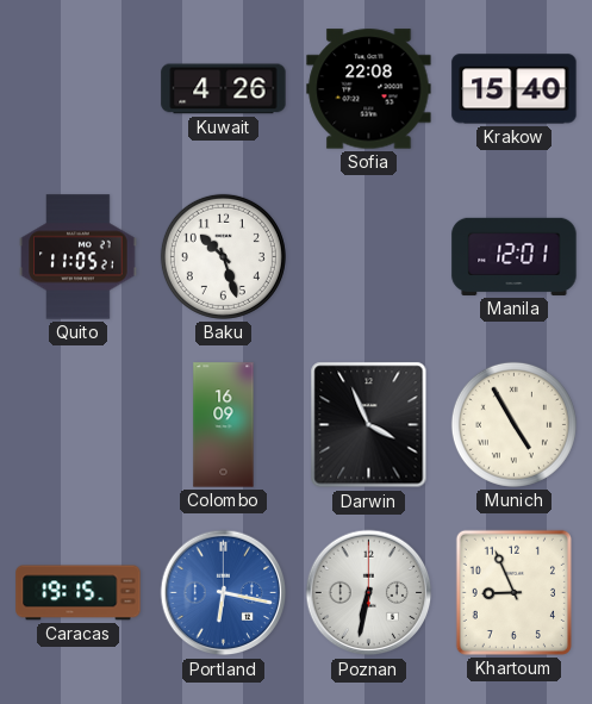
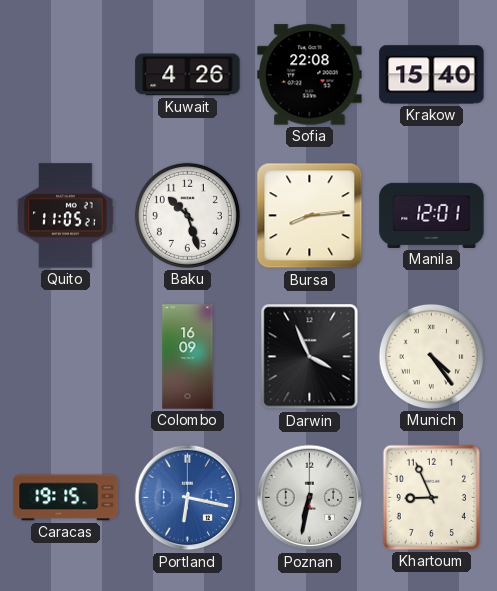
Bursa: none -> 8:14 (310, 216)
Munich: 4:55 -> 4:24 (431, 356)
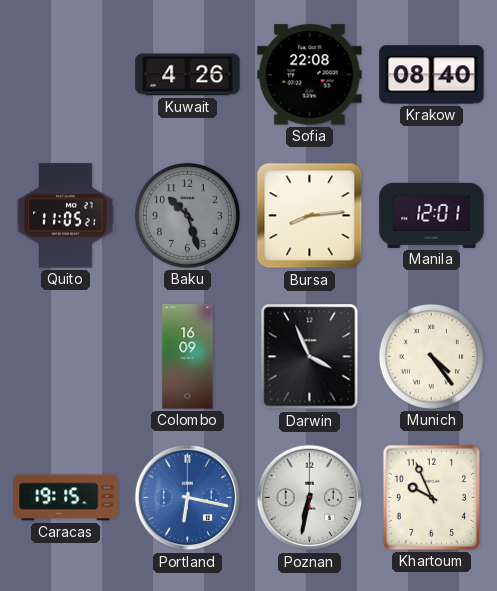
Krakow: 15:40 -> 08:40 (432, 75)
Baku dial: white -> grey (187, 215)
Khartoum: 8:56 -> 9:56 (431, 497)
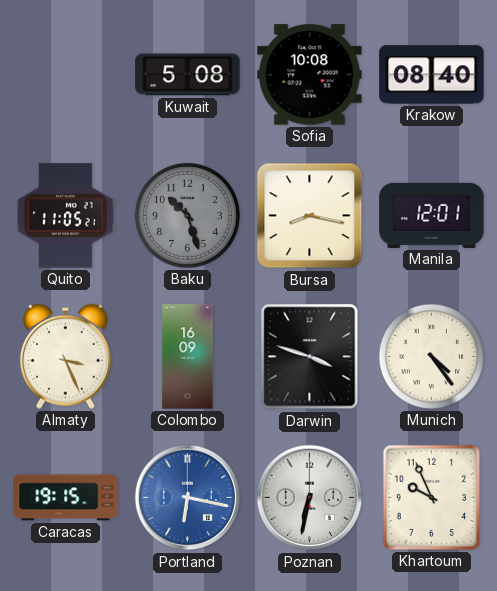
Kuwait: 4:26 -> 5:08 (188, 75)
Sofia: 22:08 -> 10:08 (310, 75)
Bursa: 8:14 -> 8:17 (310, 216)
Almaty: none -> 3:26 (65, 356)
Darwin: 3:56 -> 3:48 (310, 357)
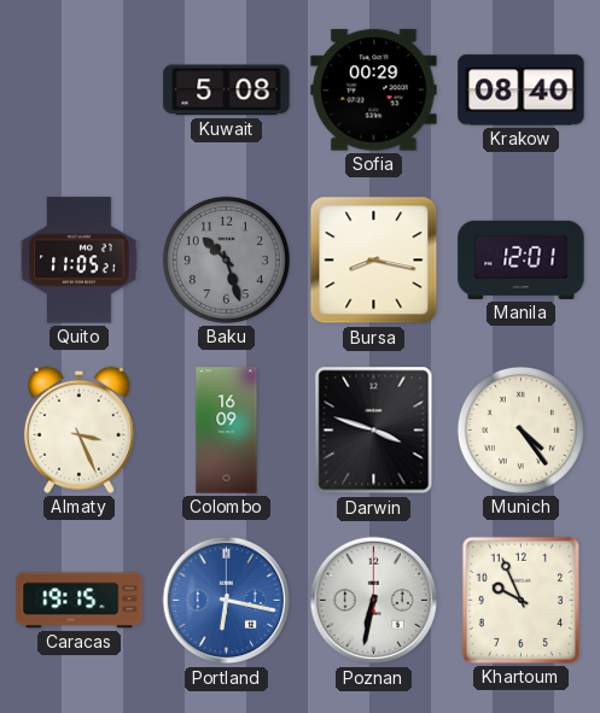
Sofia: 10:08 -> 00:29 (374, 90)
